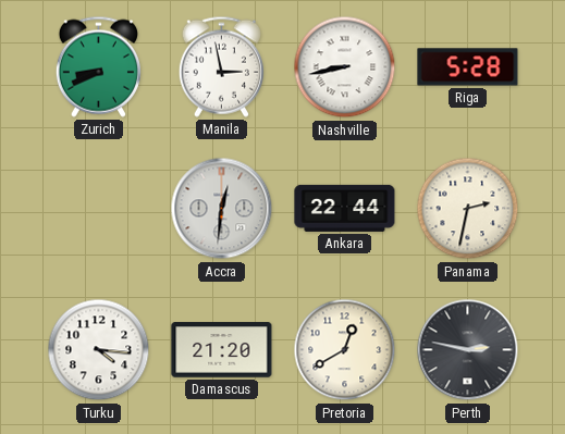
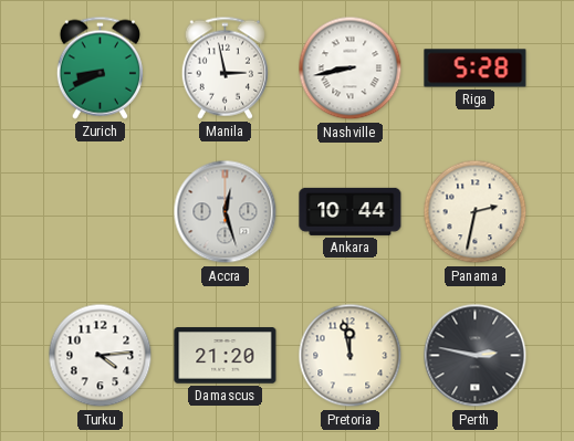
Accra: 12:31 -> 12:27 (226, 212)
Ankara: 22:44 -> 10:44 (351, 211)
Turku: 4:16 -> 4:14 (101, 356)
Pretoria: 12:40 -> 11:58 (351, 356)
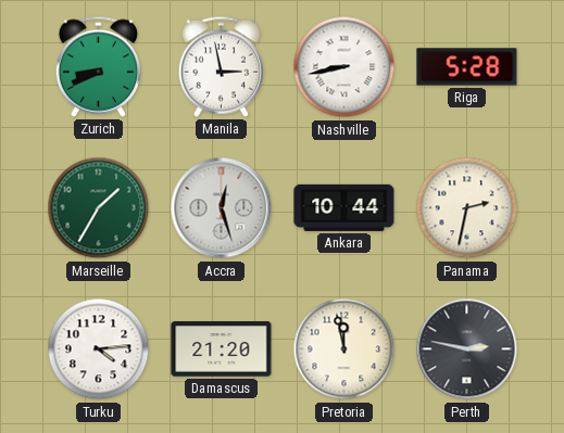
Marseille: none -> 1:35 (99, 208)
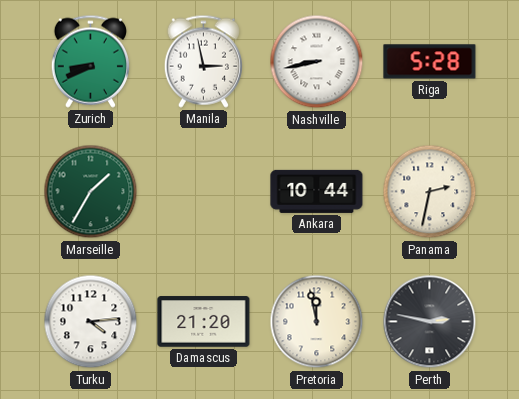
Accra: 12:27 -> none (222, 208)
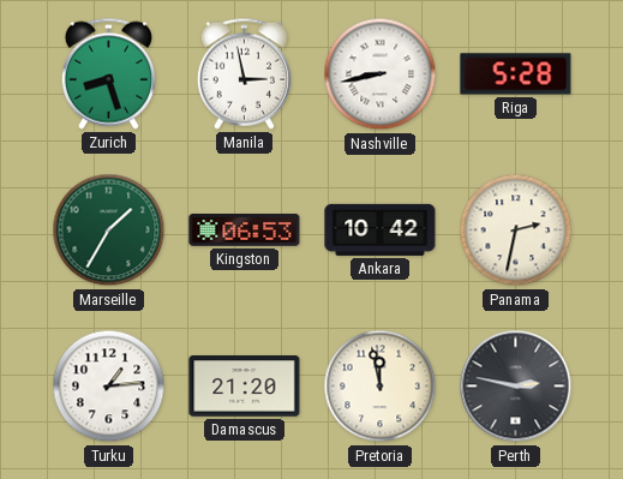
Zurich: 8:41 -> 8:27 (108, 73)
Kingston: none -> 06:53 (245, 230)
Ankara: 10:44 -> 10:42 (381, 229)
Turku: 4:14 -> 1:14 (109, 387)
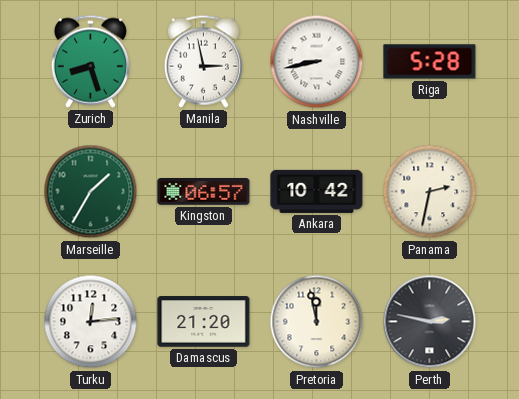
Kingston: 06:53 -> 06:57 (204, 192)
Turku: 1:14 -> 12:14 (91, 322)
